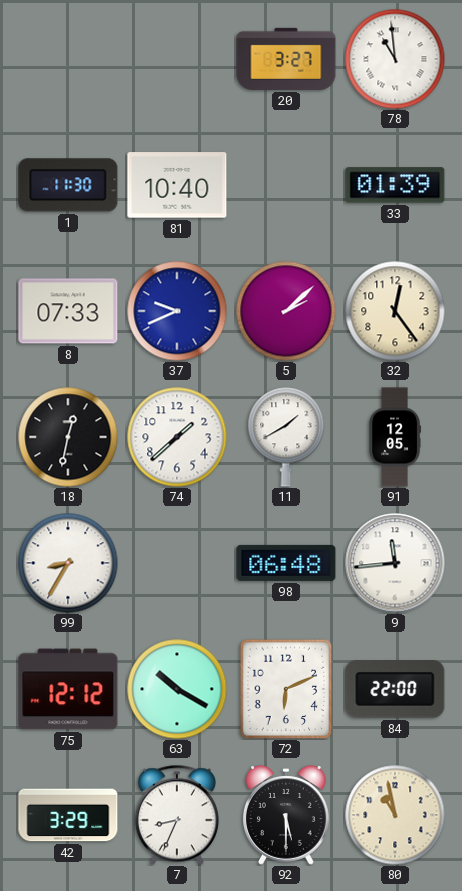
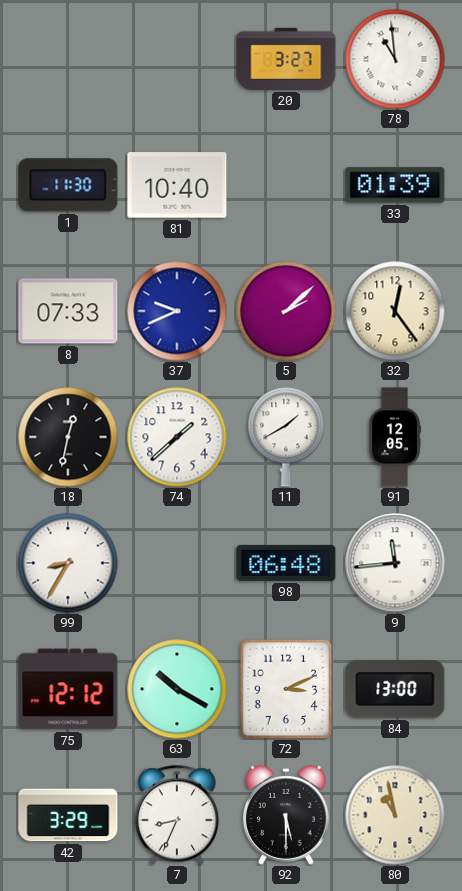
72: 6:11 -> 3:11 (286, 689)
84: 22:00 -> 13:00 (395, 689)
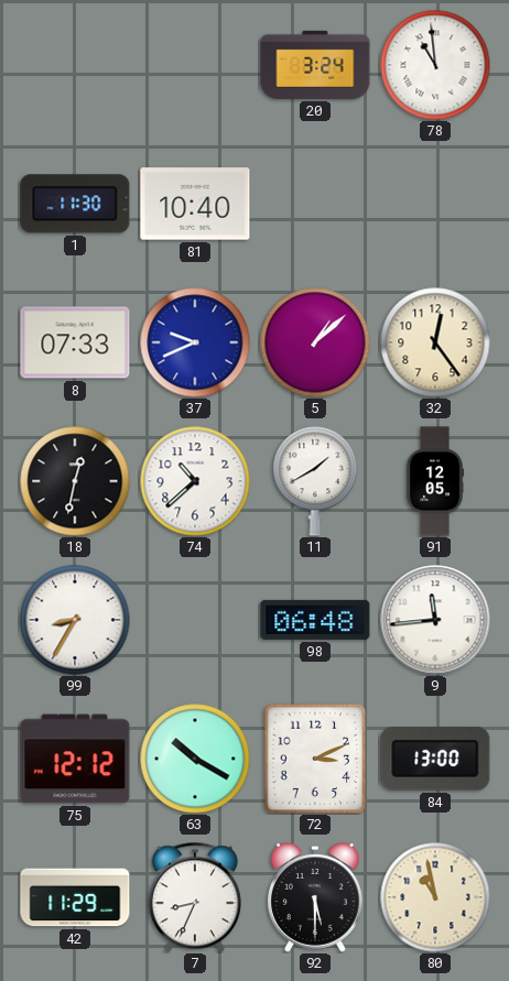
20: 3:27 -> 3:24 (315, 65)
33: 01:39 -> none (395, 185)
5: 2:08 -> 1:08 (315, 342)
74: 1:38 -> 10:38 (195, 481)
42: 3:29 -> 11:29 (75, 897)
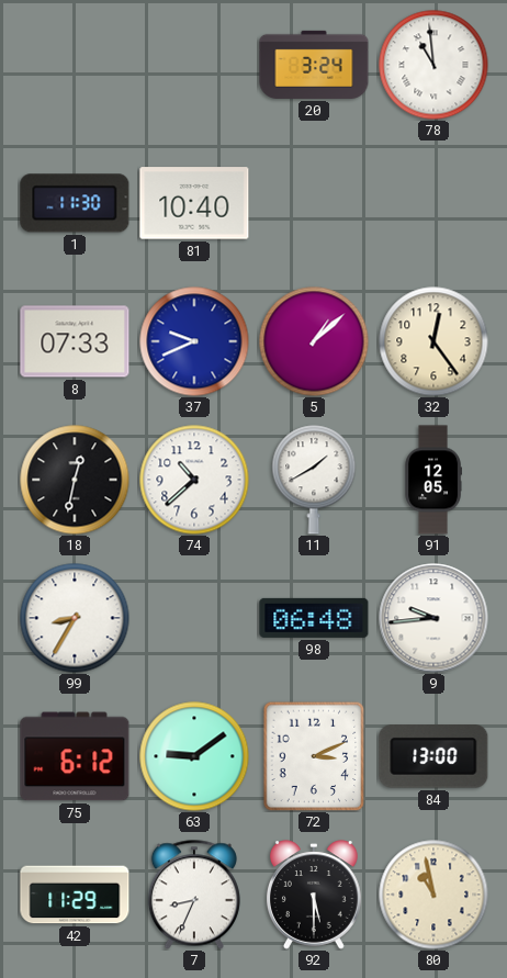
9: 11:44 -> 9:44 (433, 618)
75: 12:12 -> 6:12 (75, 756)
63: 10:20 -> 9:09 (194, 756)
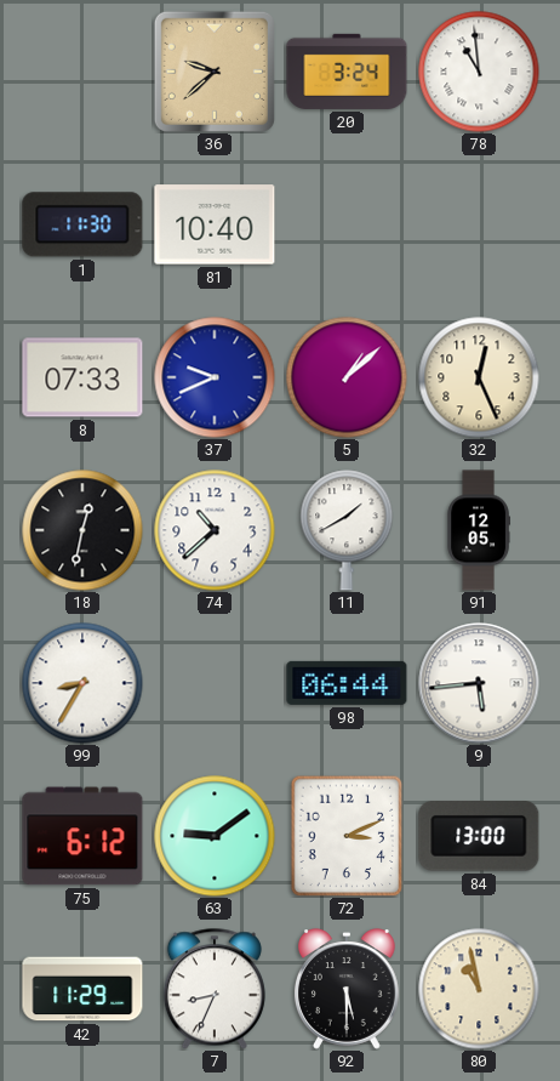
36: none -> 9:38 (215, 72)
32: 12:24 -> 12:26 (479, 377)
98: 06:48 -> 06:44 (347, 683)
9: 9:44 -> 5:44 (479, 683)
